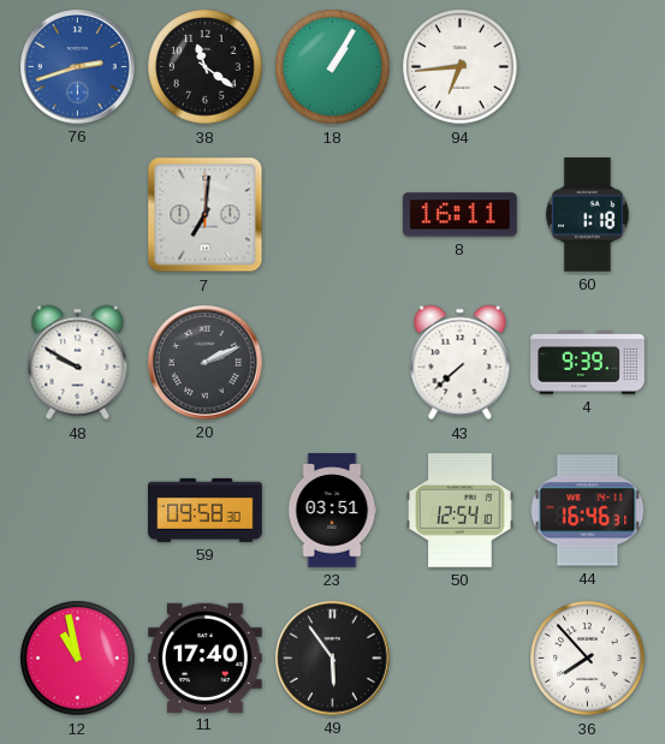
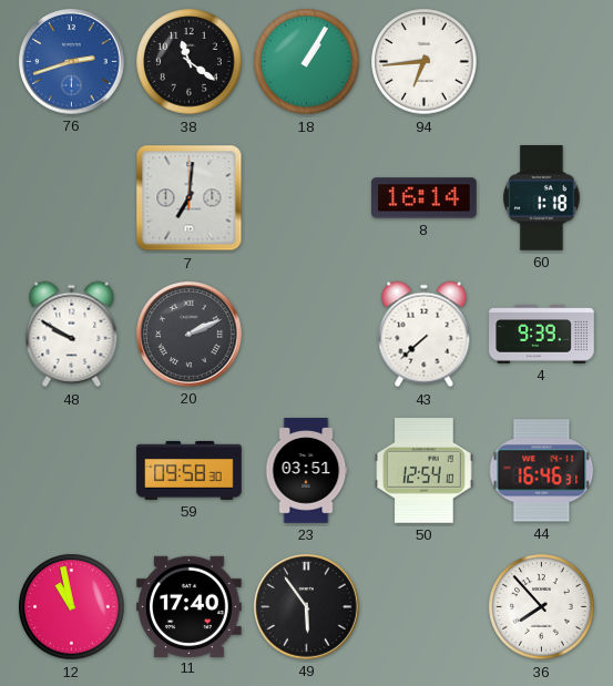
8: 16:11 -> 16:14 (425, 198)
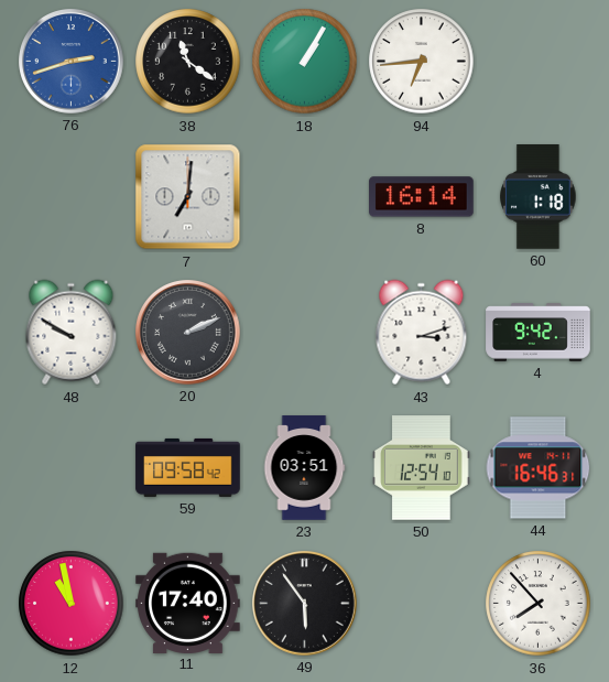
43: 7:38 -> 3:12 (422, 333)
4: 9:39 -> 9:42 (539, 333)
59: 09:58:30 -> 09:58:42 (188, 467)
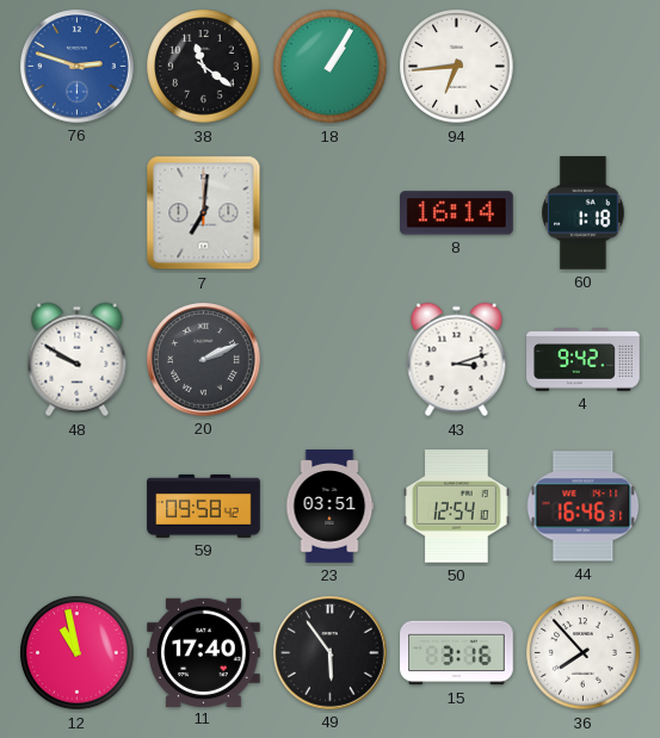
76: 2:42 -> 2:48 (78, 67)
15: none -> 3:16 (457, 653)
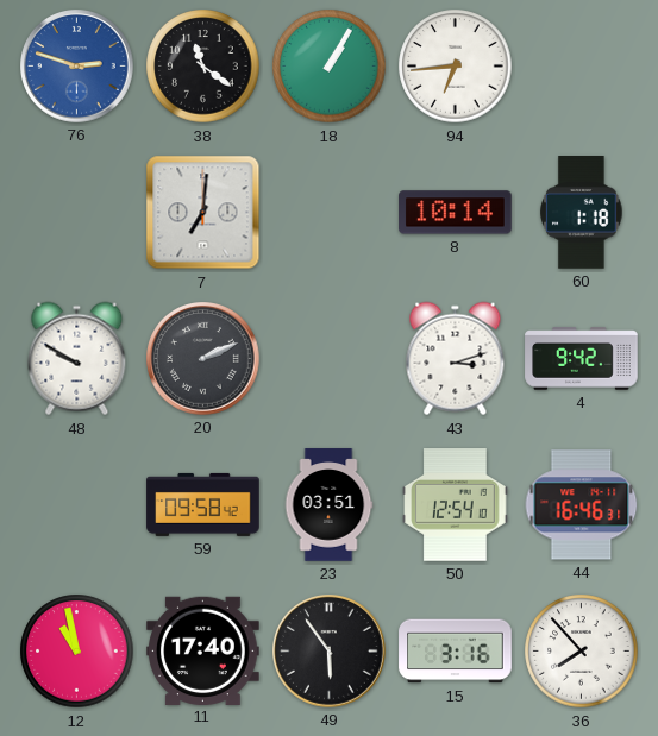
8: 16:14 -> 10:14 (456, 213)
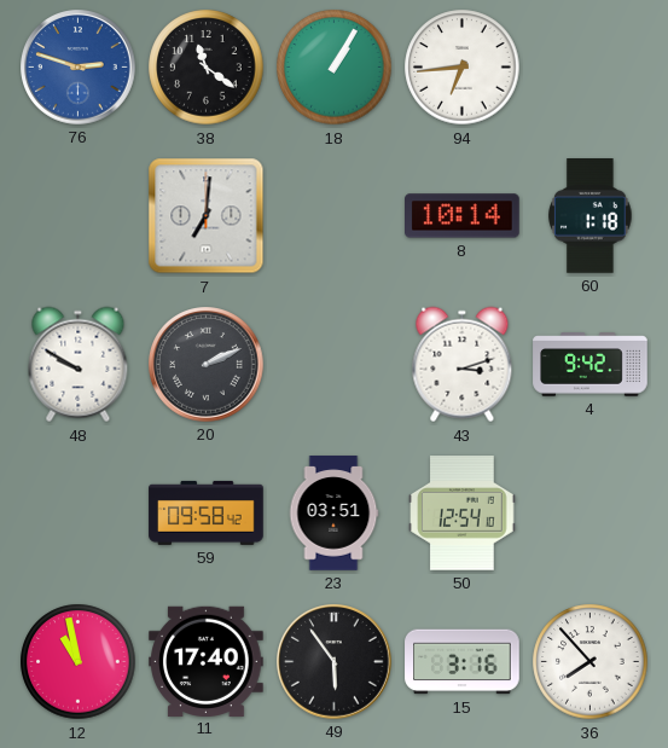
44: 16:46 -> none (582, 505)
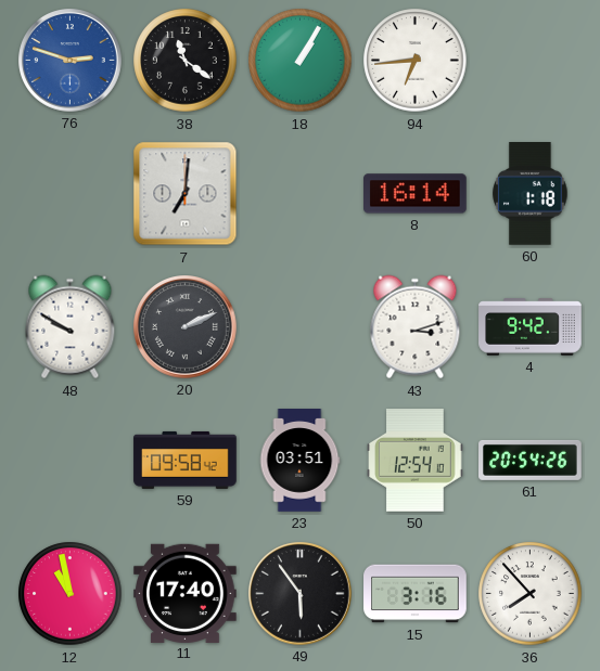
8: 10:14 -> 16:14 (416, 194)
61: none -> 20:54 (531, 460)
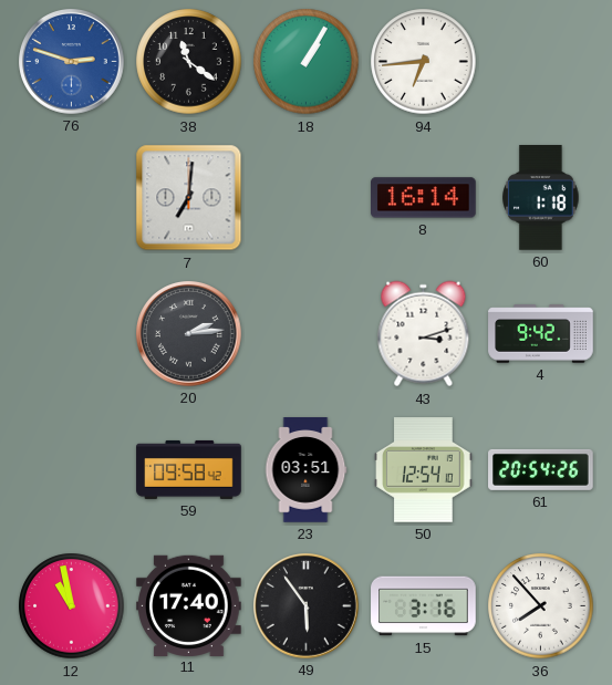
48: 9:50 -> none (71, 327)
20: 2:11 -> 2:14 (189, 334)
